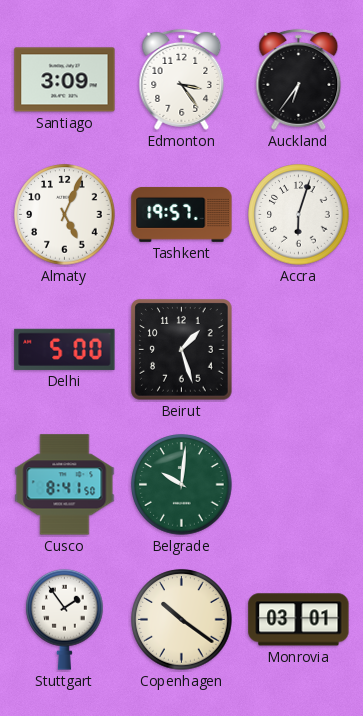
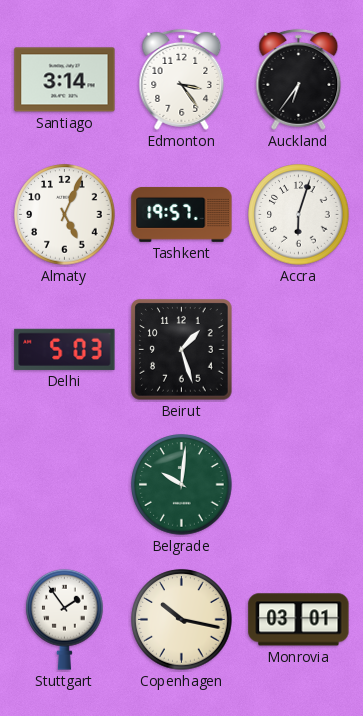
Santiago: 3:09 -> 3:14 (65, 80)
Delhi: 5:00 -> 5:03 (65, 349)
Cusco: 8:41 -> none (65, 485)
Copenhagen: 10:21 -> 10:17 (182, 620)
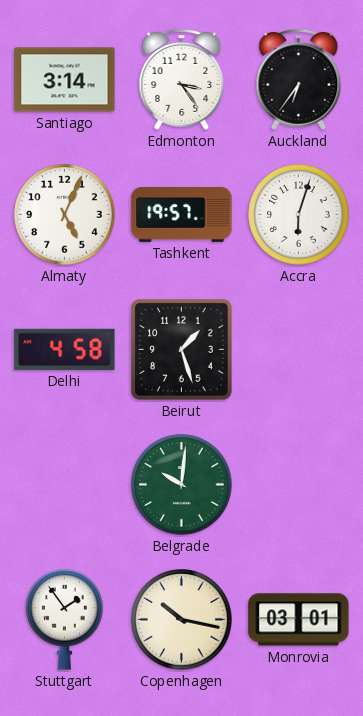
Delhi: 5:03 -> 4:58 (65, 349)
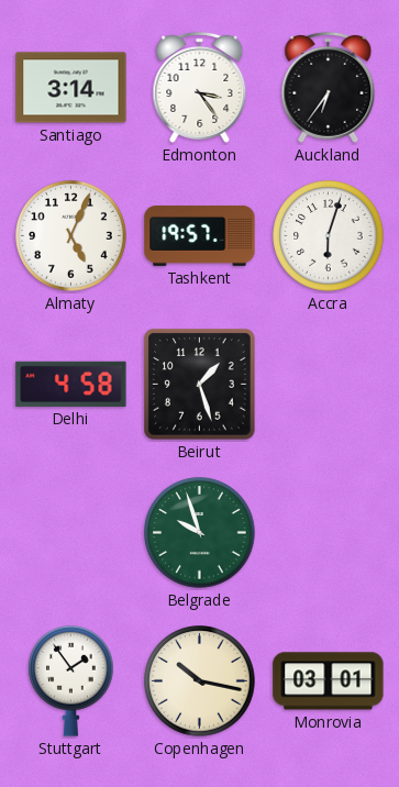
Belgrade: 10:01 -> 9:57 (200, 533)
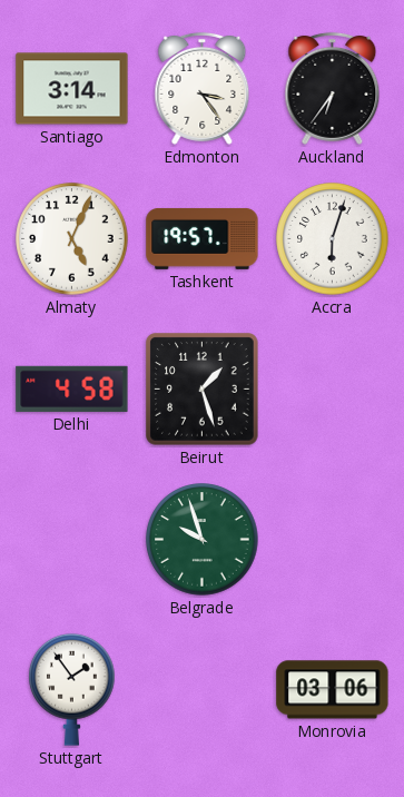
Copenhagen: 10:17 -> none (200, 681)
Monrovia: 03:01 -> 03:06 (333, 690)
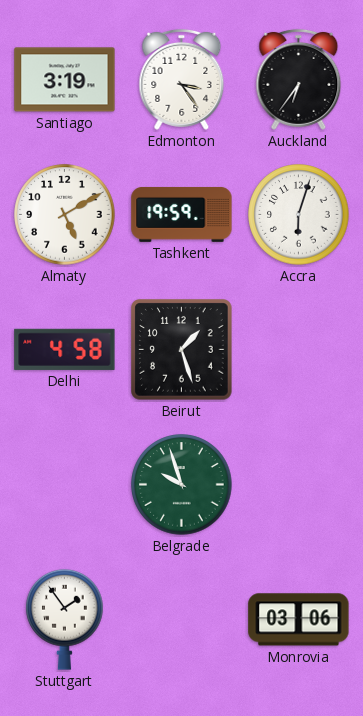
Santiago: 3:14 -> 3:19 (65, 80)
Almaty: 5:04 -> 5:10 (65, 215)
Tashkent: 19:57 -> 19:59 (182, 214)
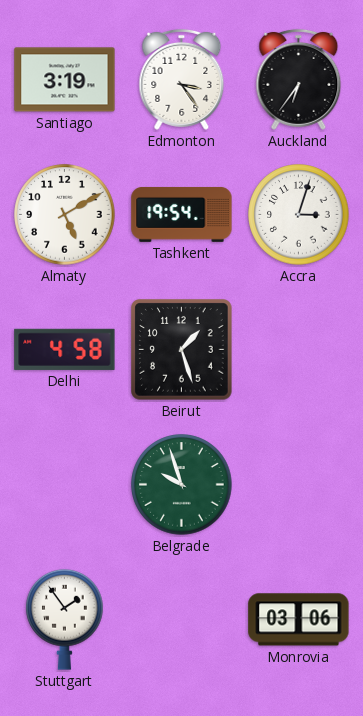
Tashkent: 19:59 -> 19:54 (182, 214)
Accra: 6:03 -> 3:03 (299, 215)
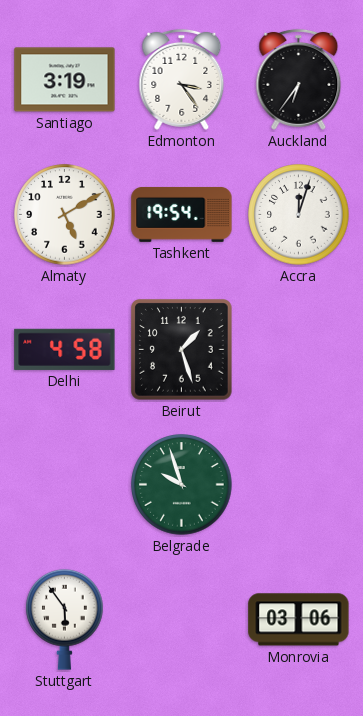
Accra: 3:03 -> 12:03 (299, 215)
Stuttgart: 1:54 -> 5:54 (65, 619)
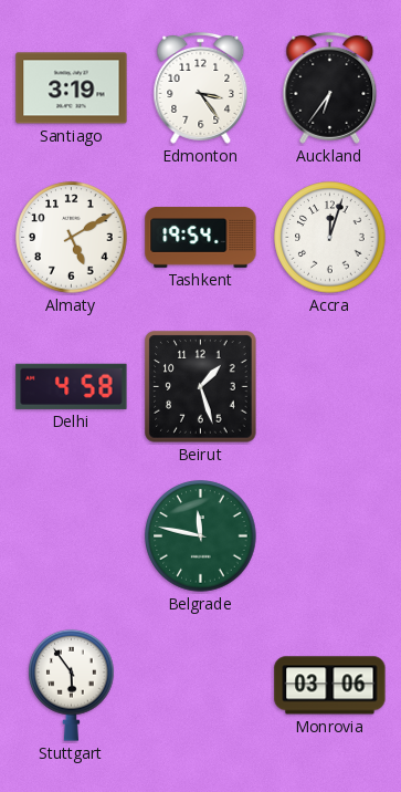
Belgrade: 9:57 -> 11:47 (201, 536)
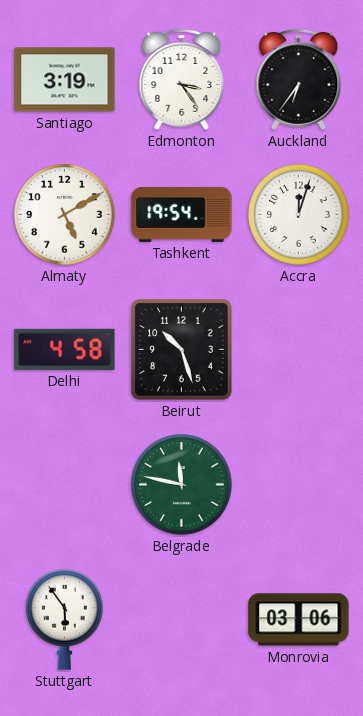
Beirut: 1:27 -> 10:27 (182, 350)
